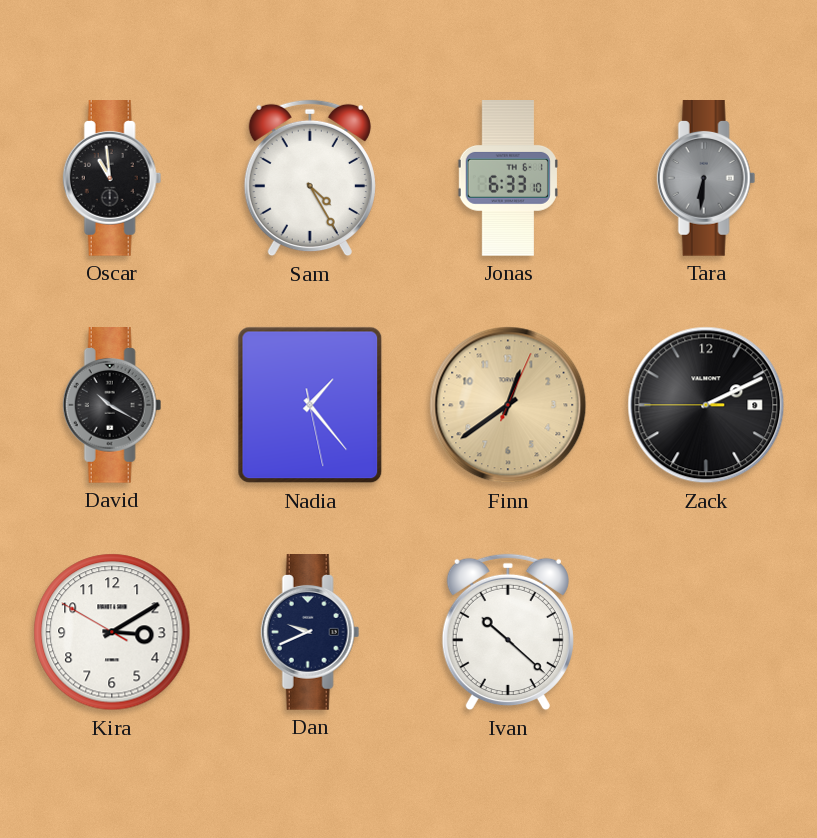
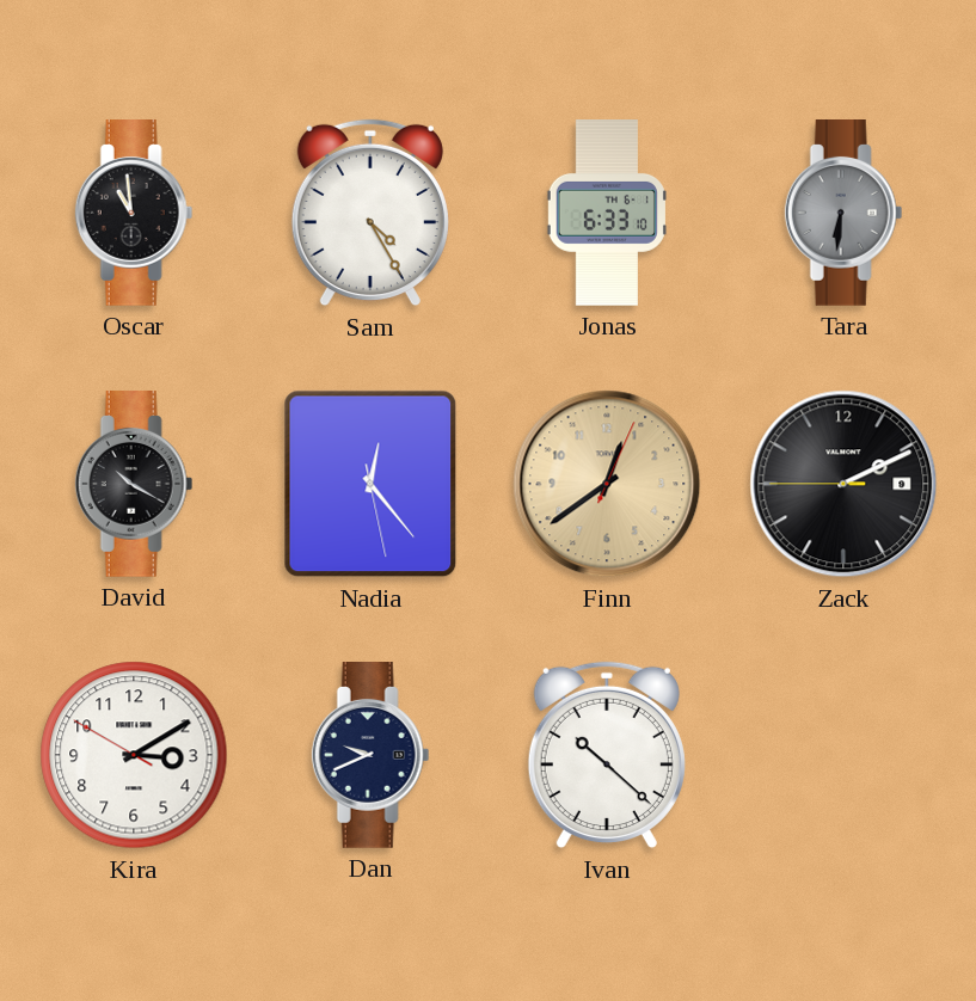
Nadia: 1:23 -> 12:23 (370, 484)
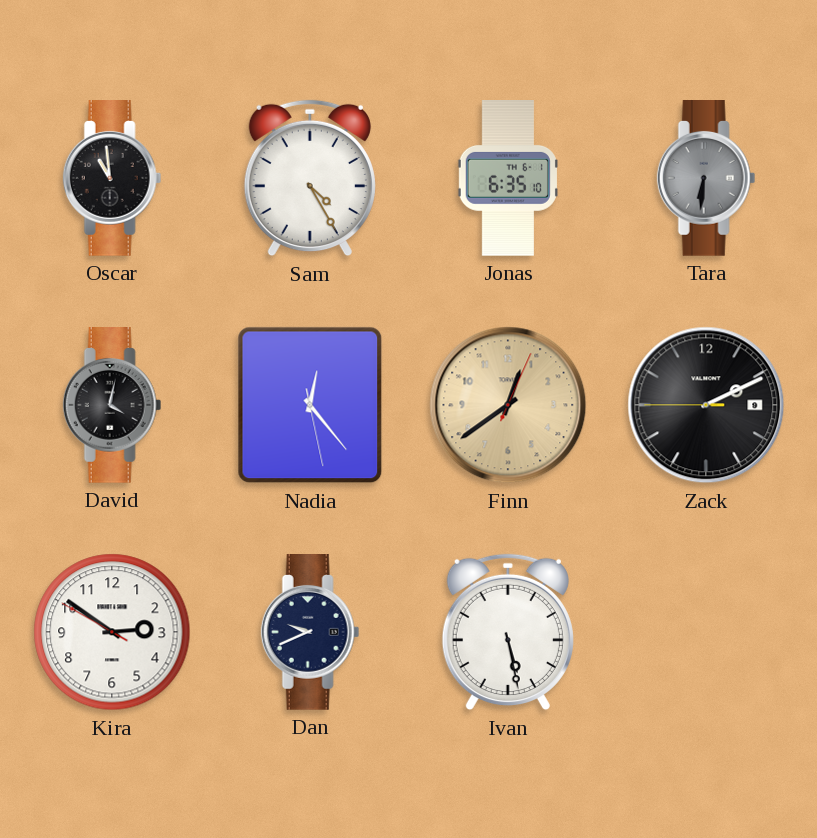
Jonas: 6:33 -> 6:35 (508, 179)
David: 10:20 -> 4:02 (112, 406)
Kira: 3:09 -> 2:50 (112, 632)
Ivan: 10:22 -> 5:28 (508, 632)
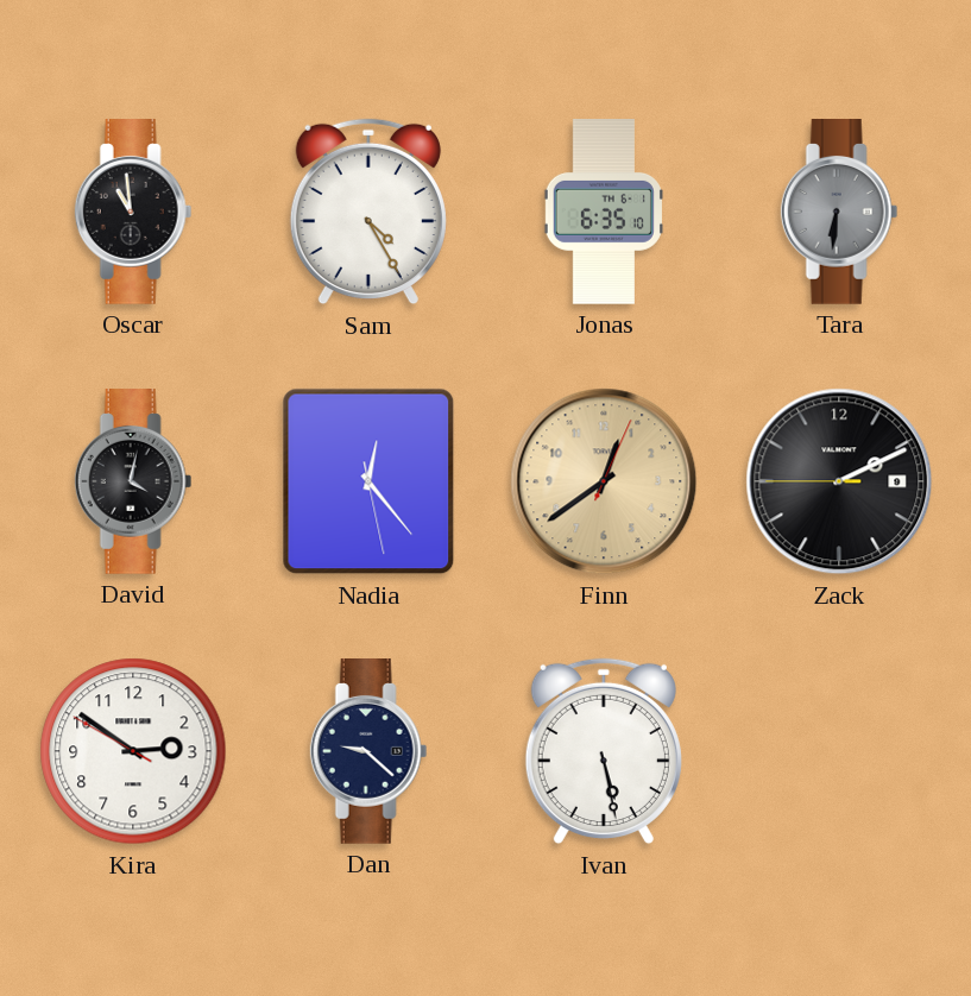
Dan: 9:41 -> 9:22 (368, 752)
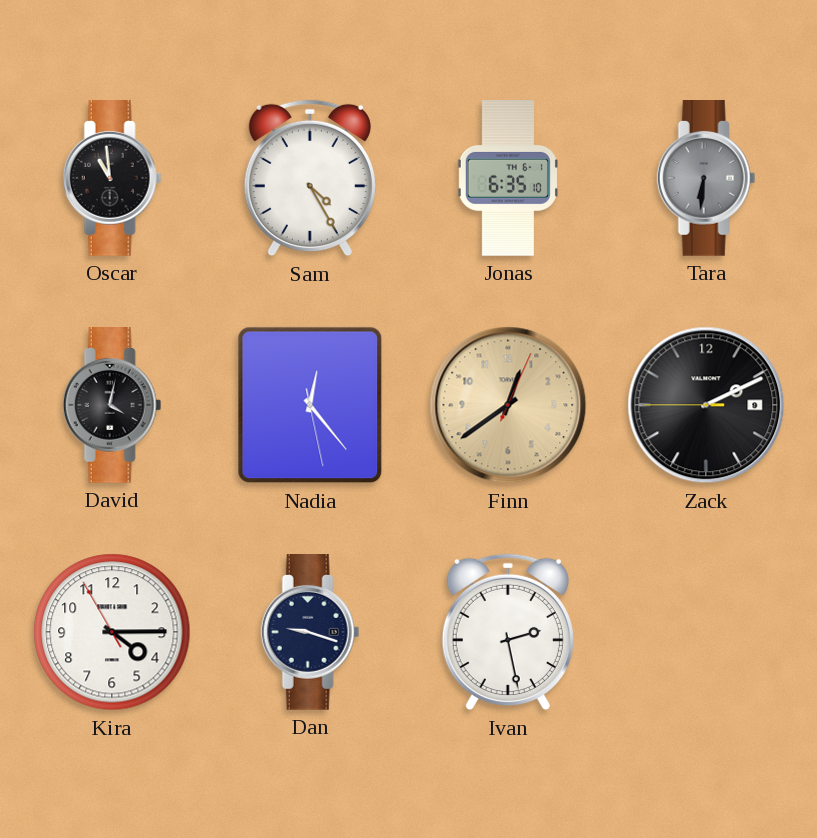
Kira: 2:50 -> 4:14 (112, 632)
Dan: 9:22 -> 9:18 (310, 633)
Ivan: 5:28 -> 2:28 (508, 632)
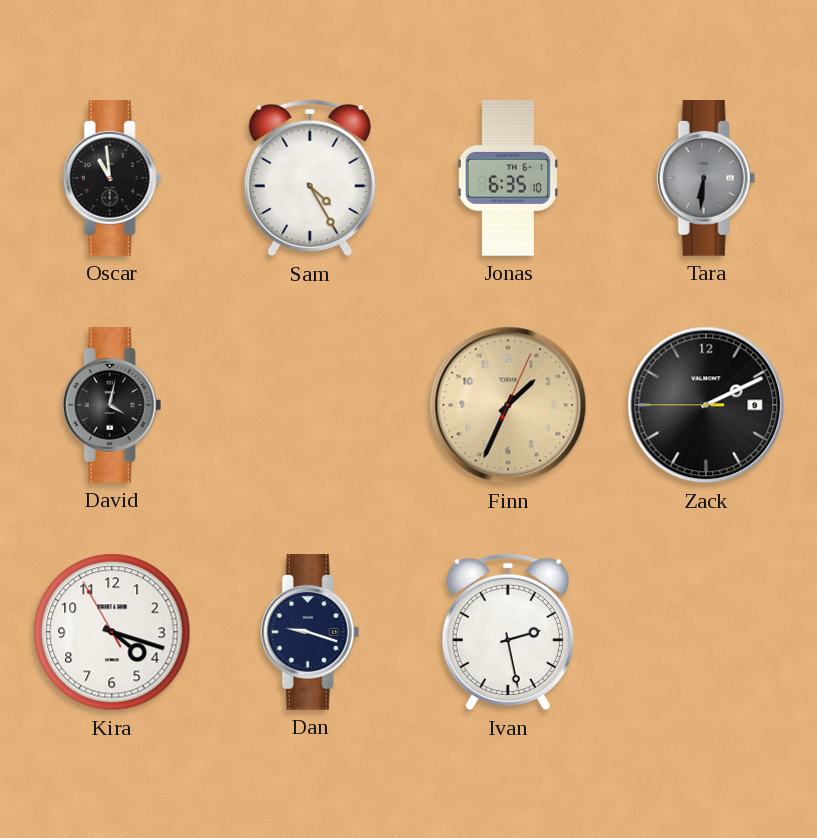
Nadia: 12:23 -> none (310, 405)
Finn: 12:39 -> 1:34 (508, 405)
Kira: 4:14 -> 4:17 (112, 632)
